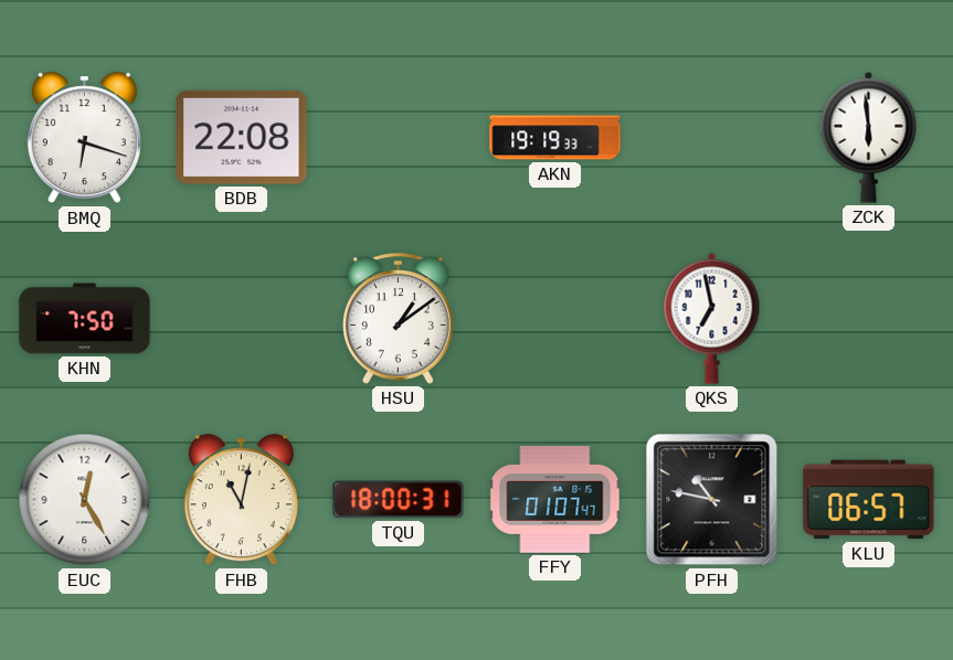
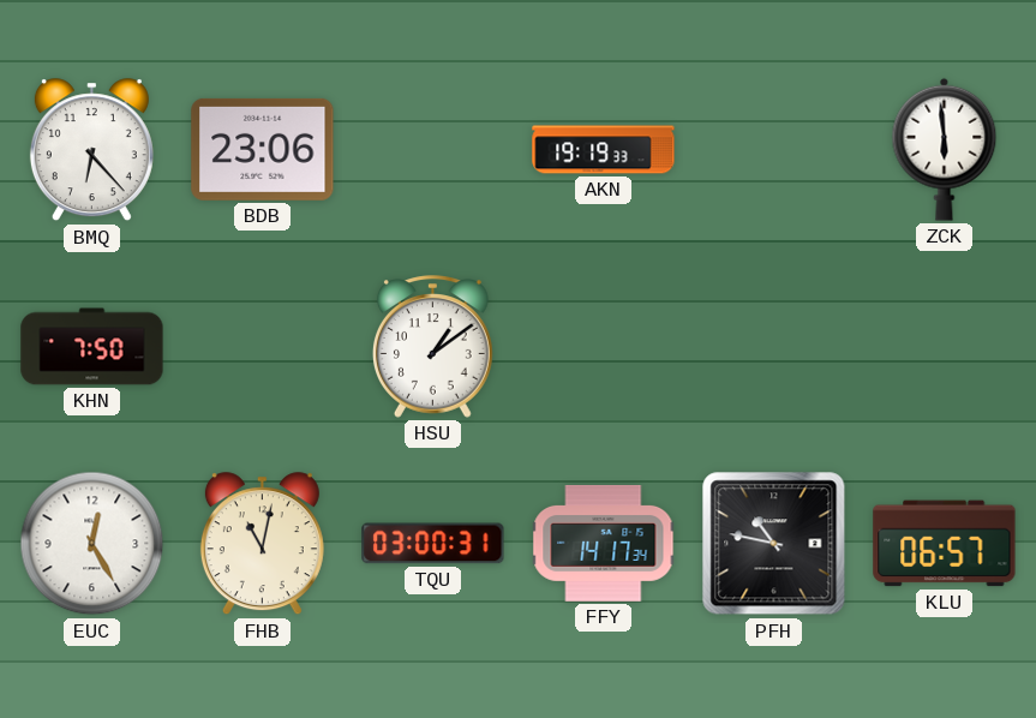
BMQ: 6:18 -> 6:23 (91, 150)
BDB: 22:08 -> 23:06 (263, 149)
QKS: 6:58 -> none (712, 318)
TQU: 18:00 -> 03:00 (433, 544)
FFY: 01:07 -> 14:17 (604, 544)
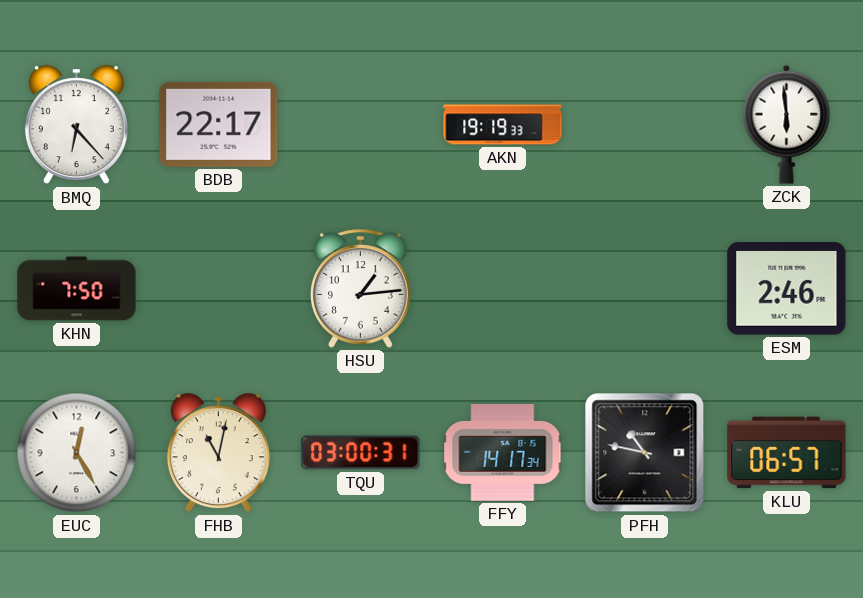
BDB: 23:06 -> 22:17 (219, 124)
HSU: 1:09 -> 1:14 (360, 289)
ESM: none -> 2:46 (787, 289)
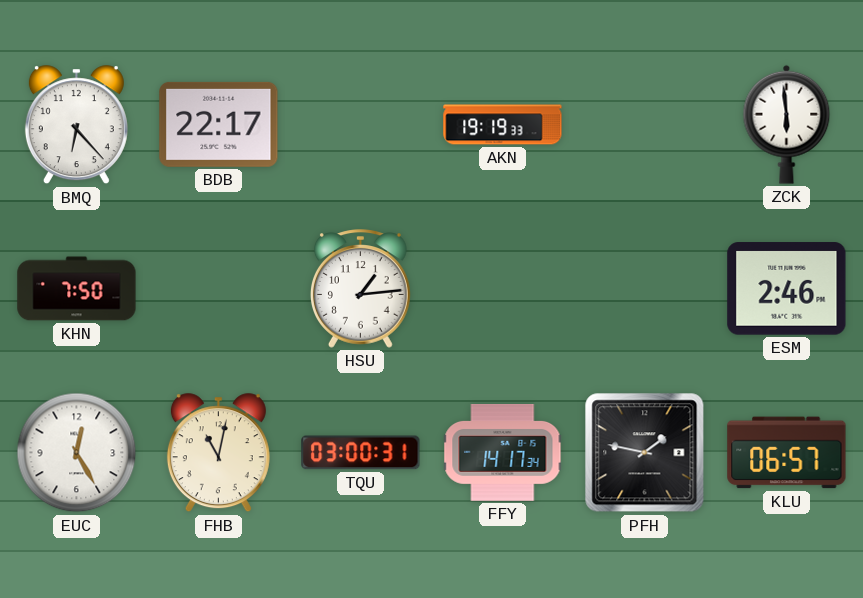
PFH: 10:47 -> 1:47 (645, 453)
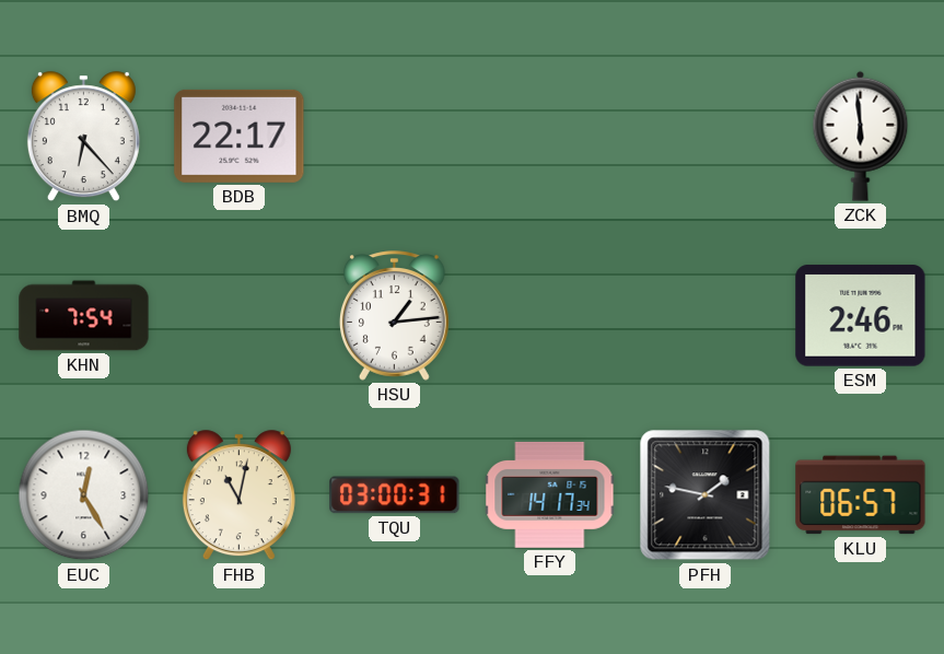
AKN: 19:19 -> none (503, 125)
KHN: 7:50 -> 7:54 (84, 316)
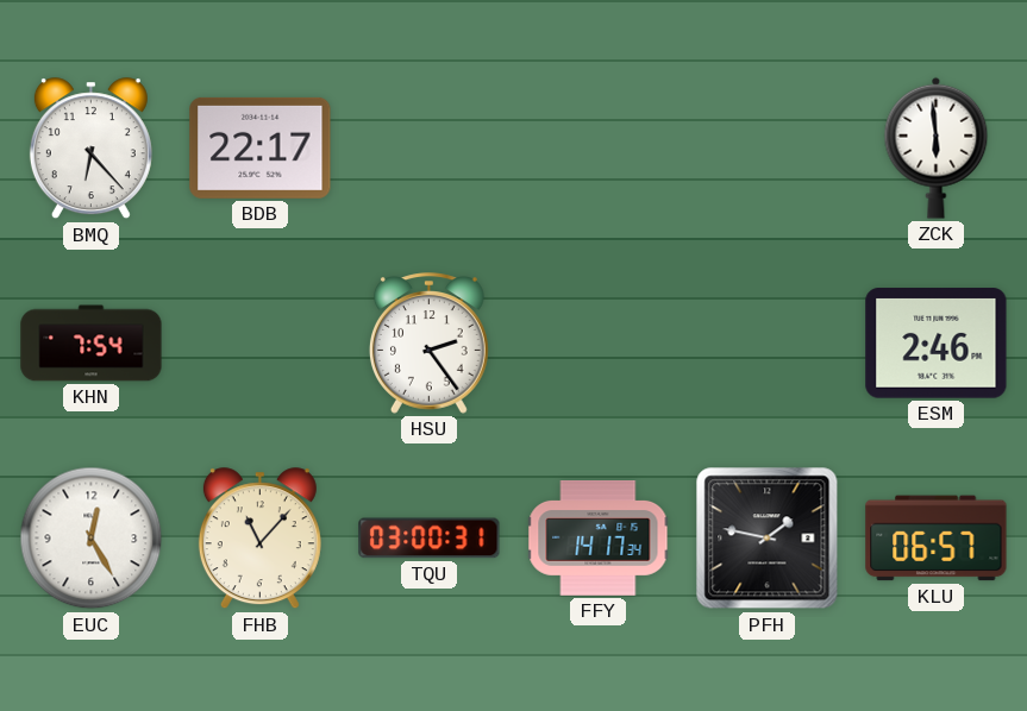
HSU: 1:14 -> 2:24 (428, 344)
FHB: 11:02 -> 11:07 (259, 539)
